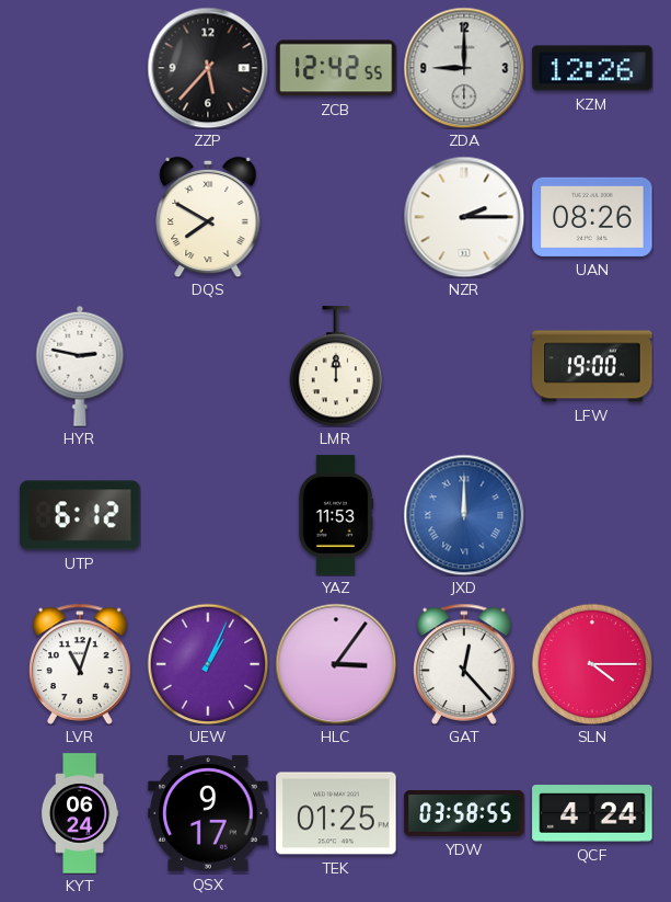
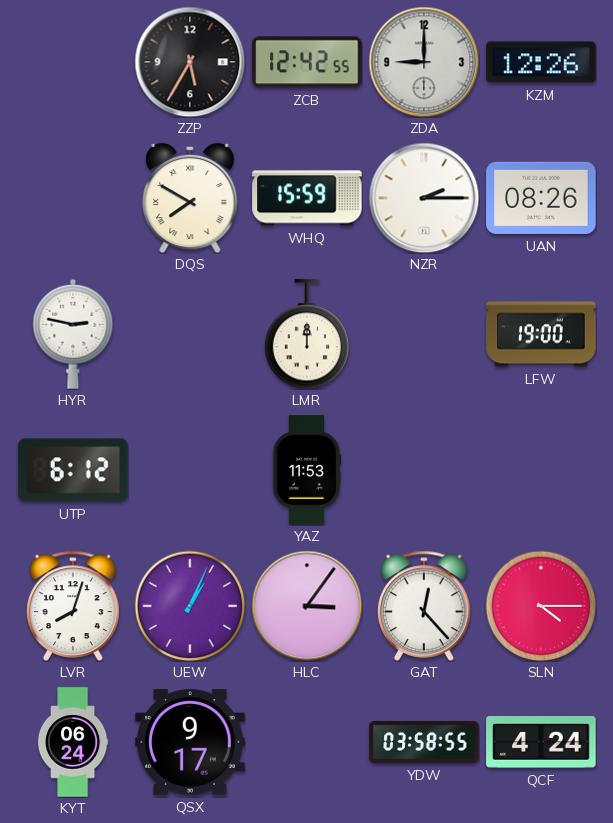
ZZP: 5:37 -> 5:35 (190, 62)
WHQ: none -> 15:59 (307, 198)
JXD: 12:00 -> none (464, 515)
LVR: 11:03 -> 8:03 (73, 606)
TEK: 01:25 -> none (336, 813)
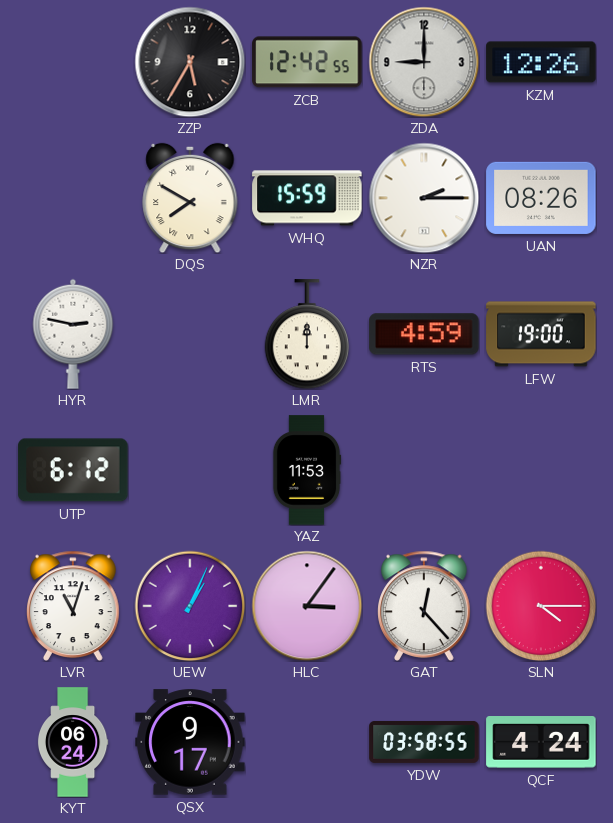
RTS: none -> 4:59 (424, 334)
LVR: 8:03 -> 11:03 (73, 606)
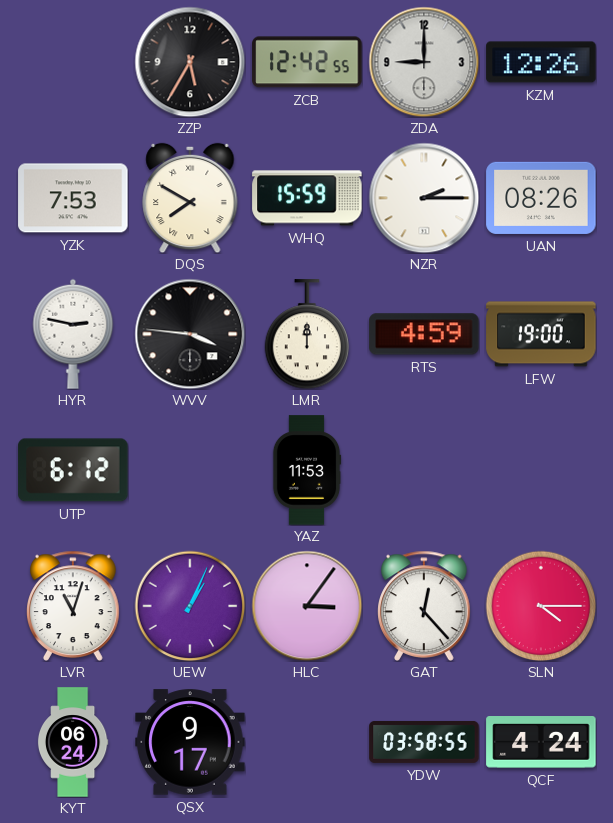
YZK: none -> 7:53 (73, 198)
WVV: none -> 3:46 (190, 334)
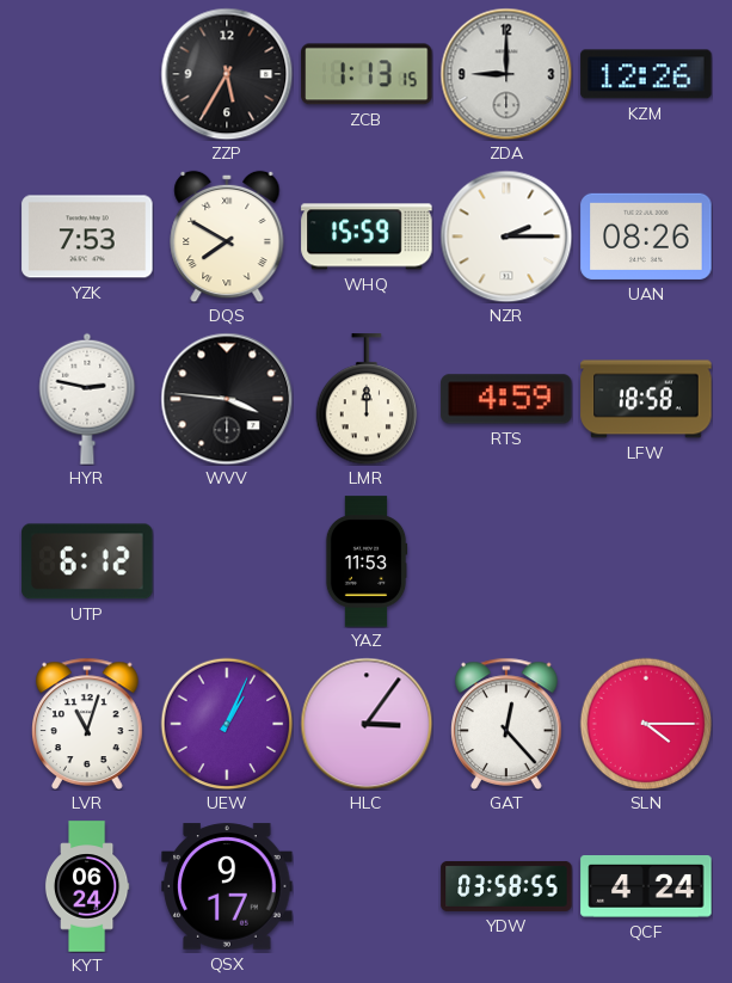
ZCB: 12:42 -> 1:13 (367, 74)
LFW: 19:00 -> 18:58 (646, 399)
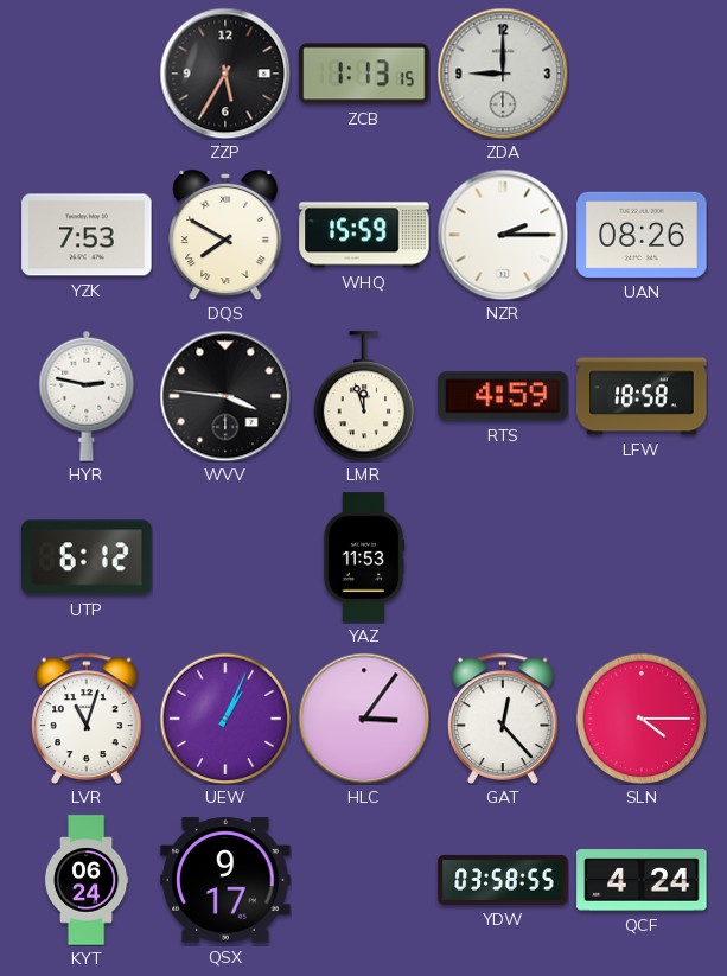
KZM: 12:26 -> none (646, 74)
LMR: 12:00 -> 11:57 (364, 396)
